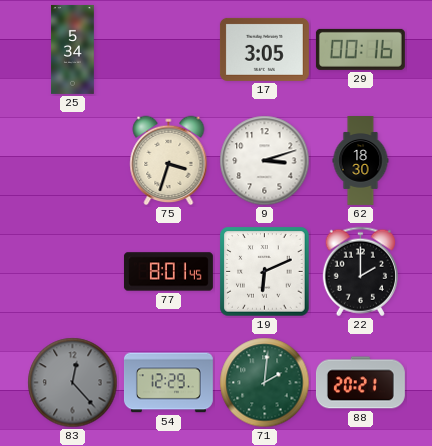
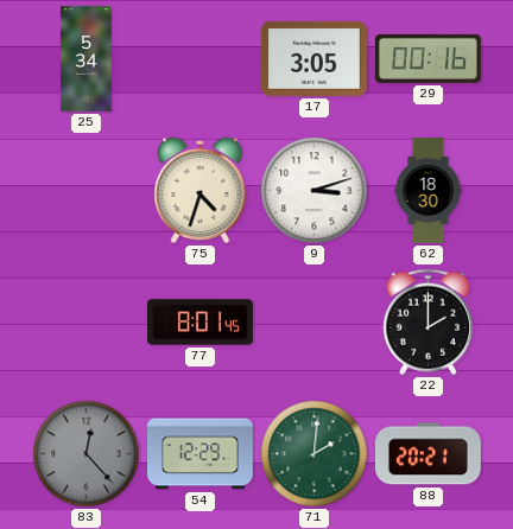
75: 3:33 -> 4:33 (201, 191)
19: 6:11 -> none (265, 272)
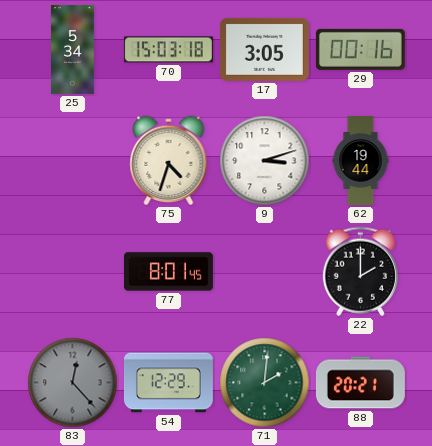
70: none -> 15:03 (168, 50)
62: 18:30 -> 19:44 (361, 161)
